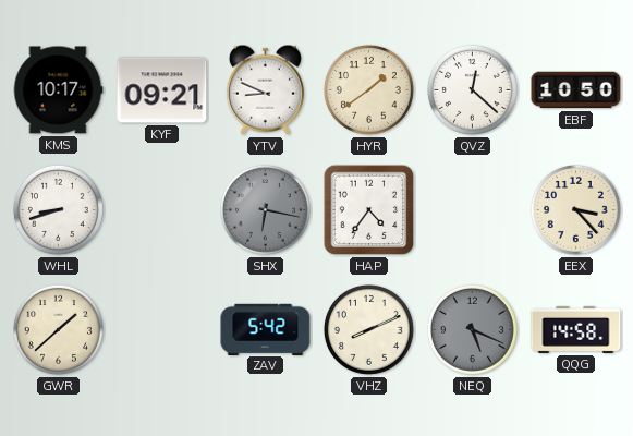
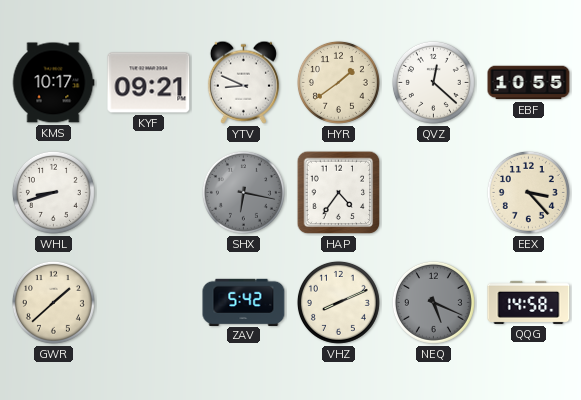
EBF: 10:50 -> 10:55 (529, 83)
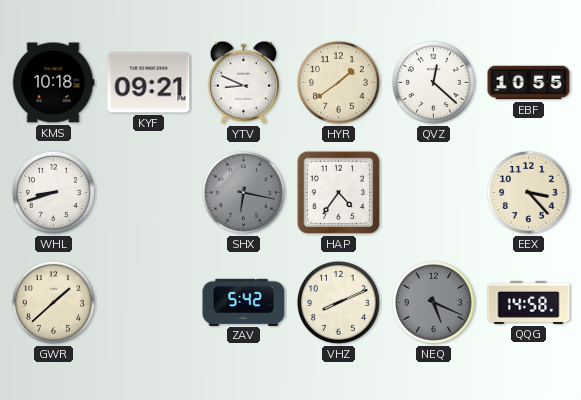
KMS: 10:17 -> 10:18 (53, 83)
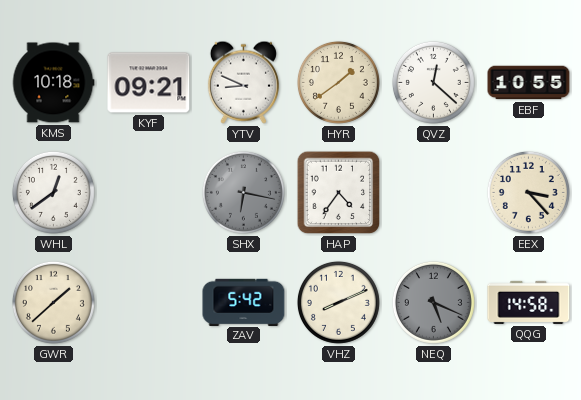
WHL: 8:42 -> 12:39 (53, 192)
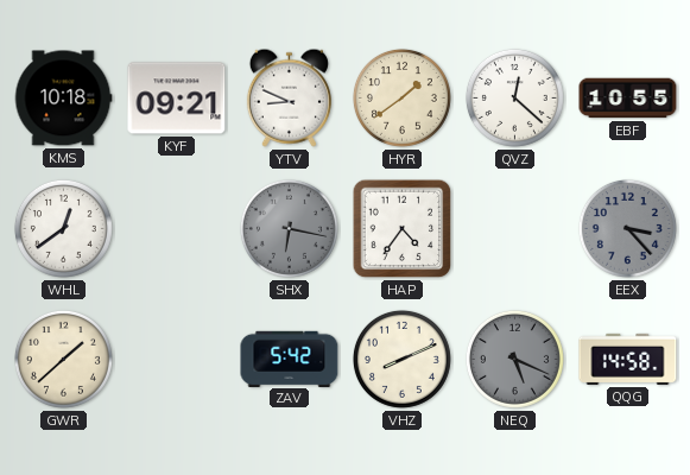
EEX dial: cream -> grey (627, 228)
